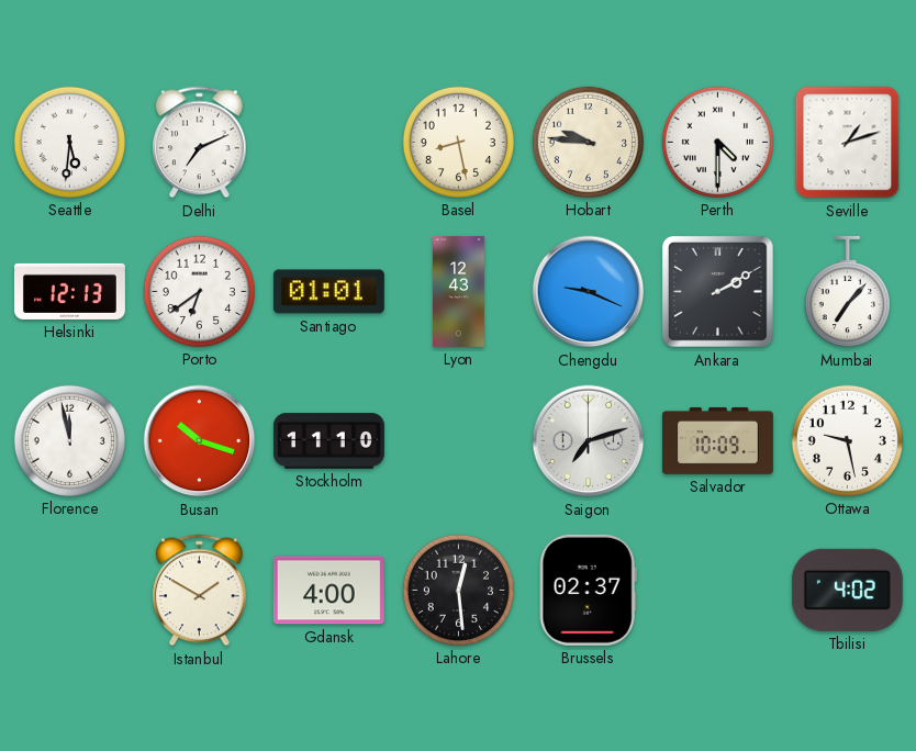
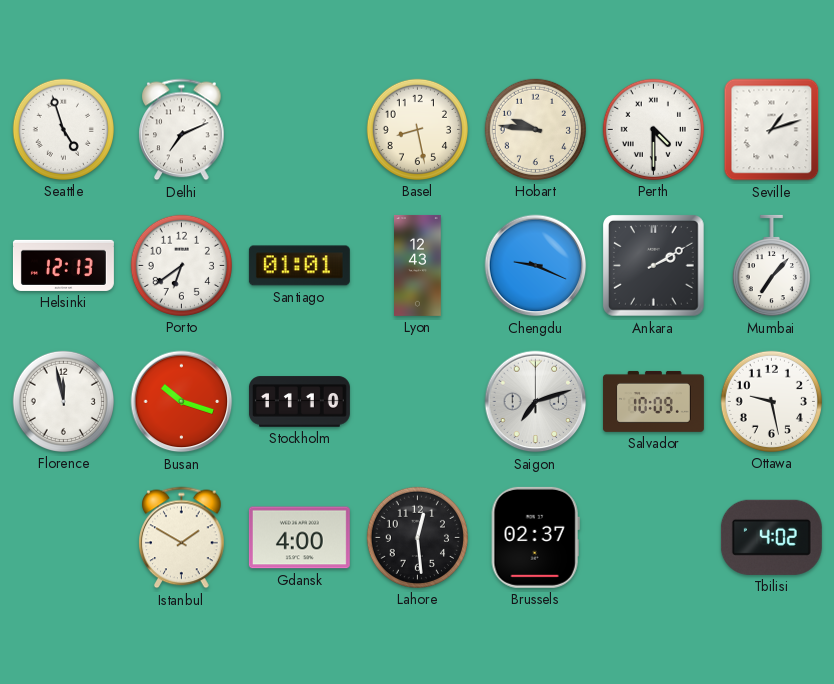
Seattle: 5:31 -> 4:57 (63, 129)
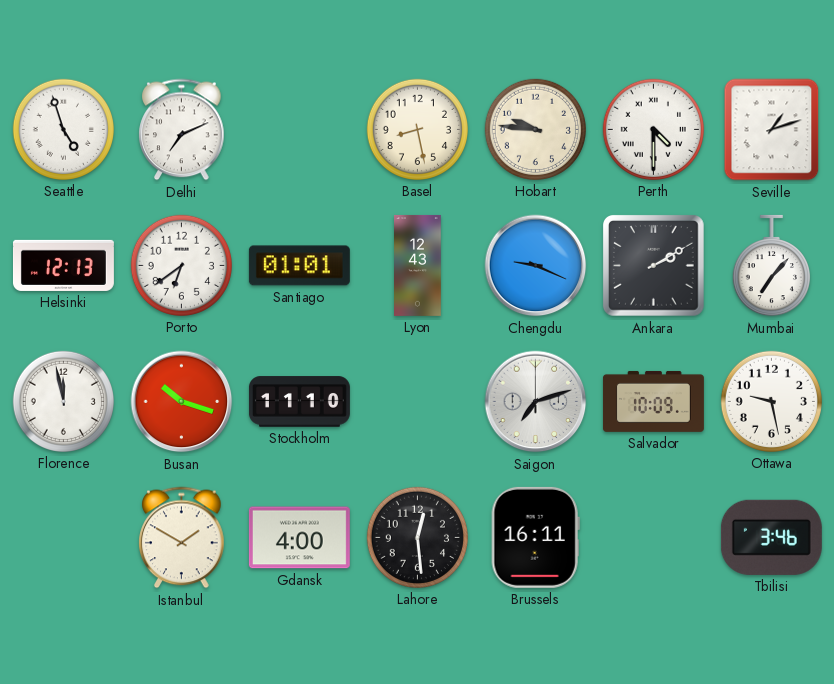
Brussels: 02:37 -> 16:11 (535, 537)
Tbilisi: 4:02 -> 3:46 (771, 537)
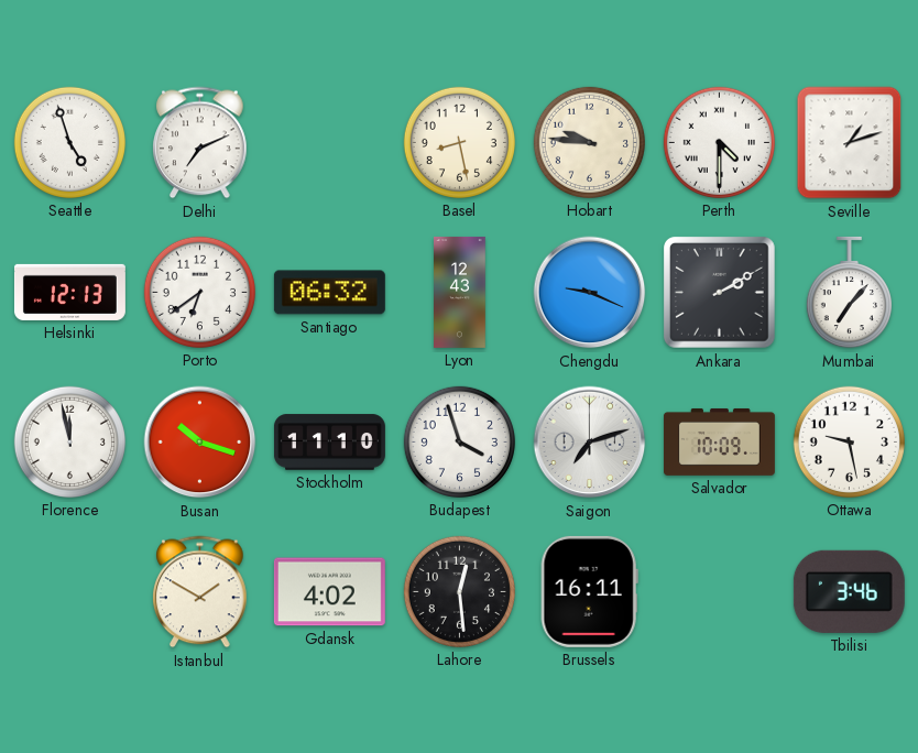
Santiago: 01:01 -> 06:32 (329, 293)
Budapest: none -> 3:57 (459, 441)
Gdansk: 4:00 -> 4:02 (329, 592)
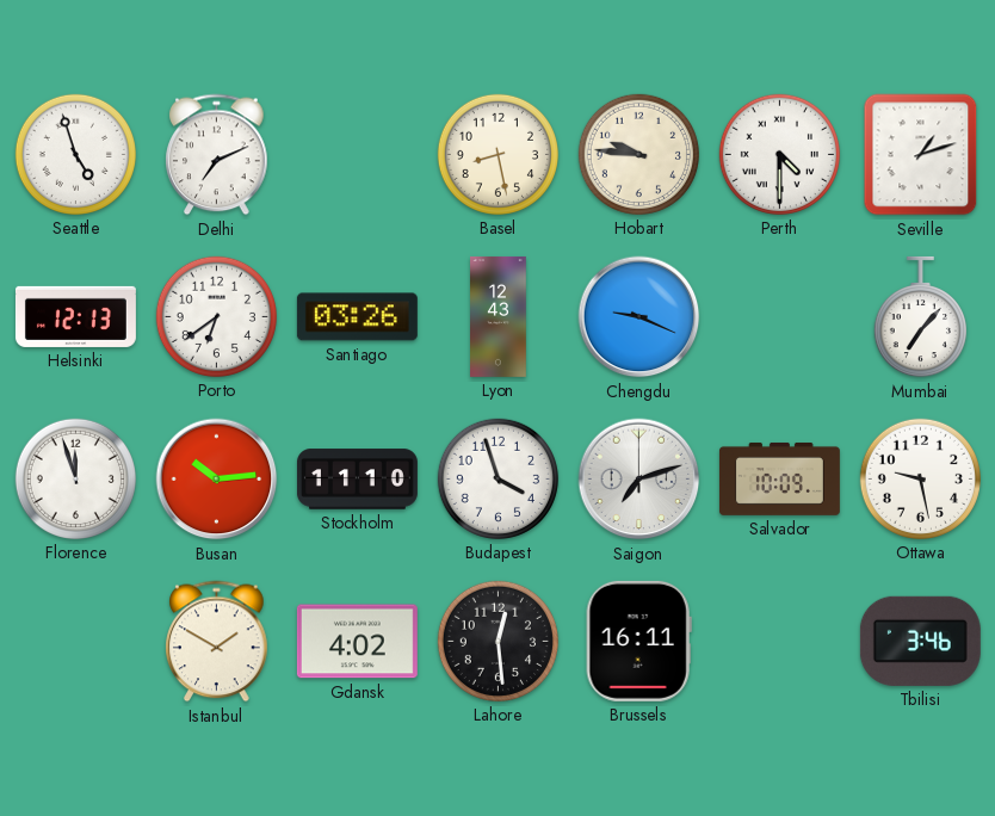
Santiago: 06:32 -> 03:26 (357, 317)
Ankara: 2:10 -> none (720, 293)
Florence: 11:58 -> 11:57 (75, 478)
Busan: 10:18 -> 10:14 (217, 480)
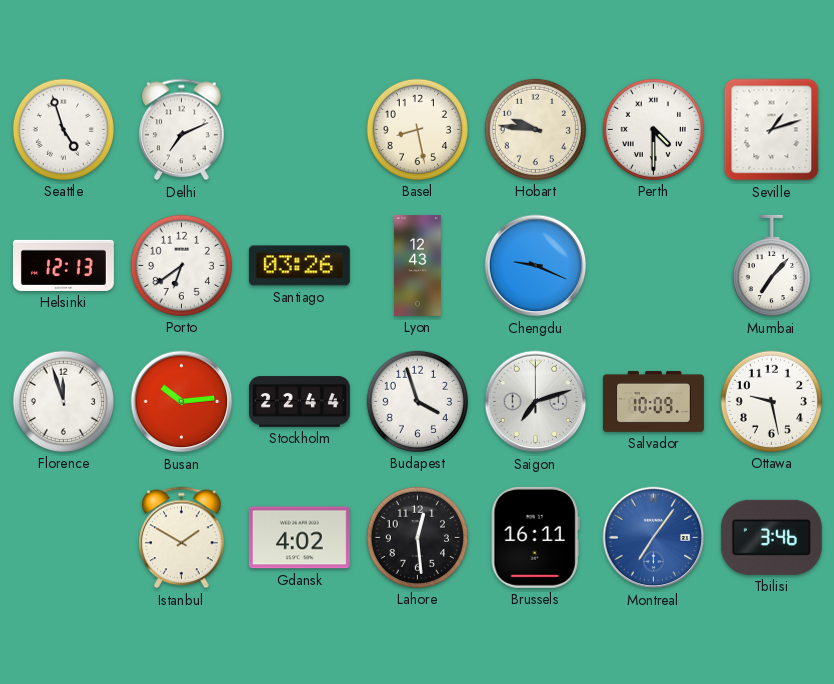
Stockholm: 11:10 -> 22:44 (299, 402)
Montreal: none -> 7:06 (654, 538)
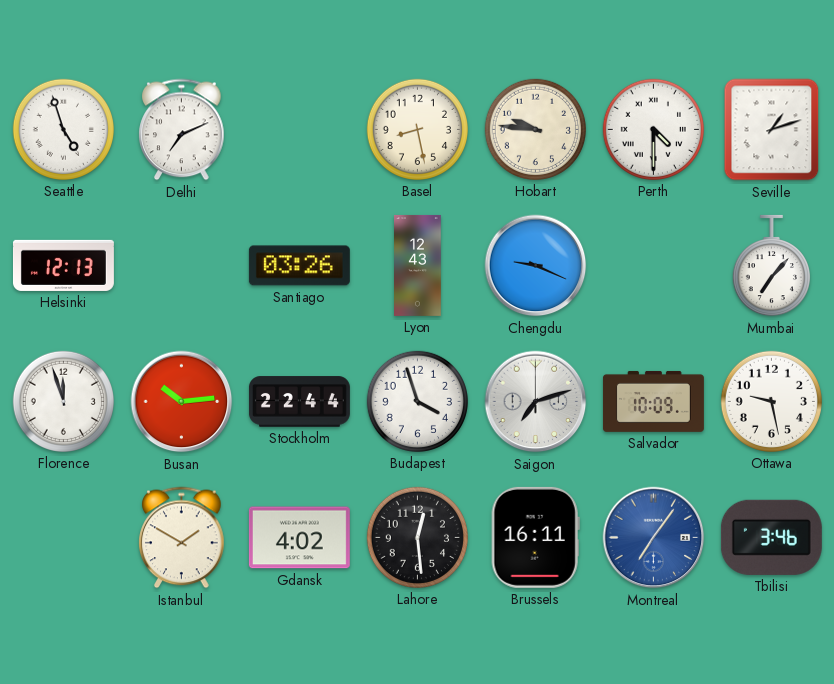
Porto: 6:39 -> none (181, 265)
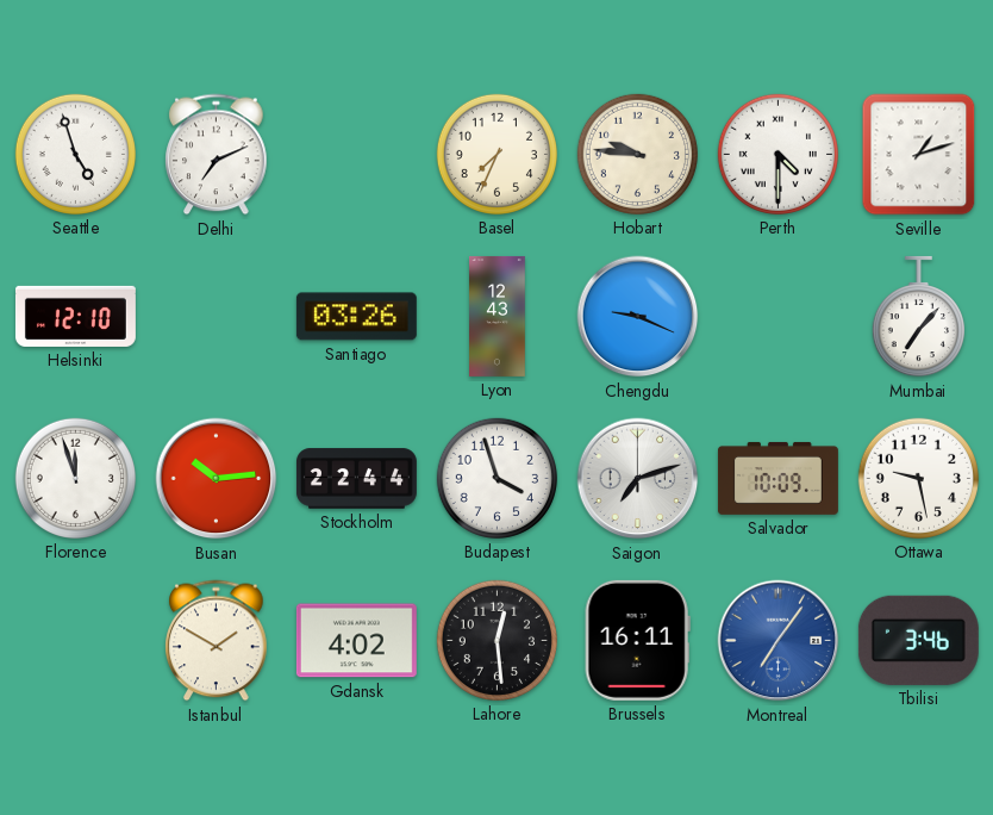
Basel: 8:28 -> 7:34 (496, 154)
Helsinki: 12:13 -> 12:10 (75, 316)
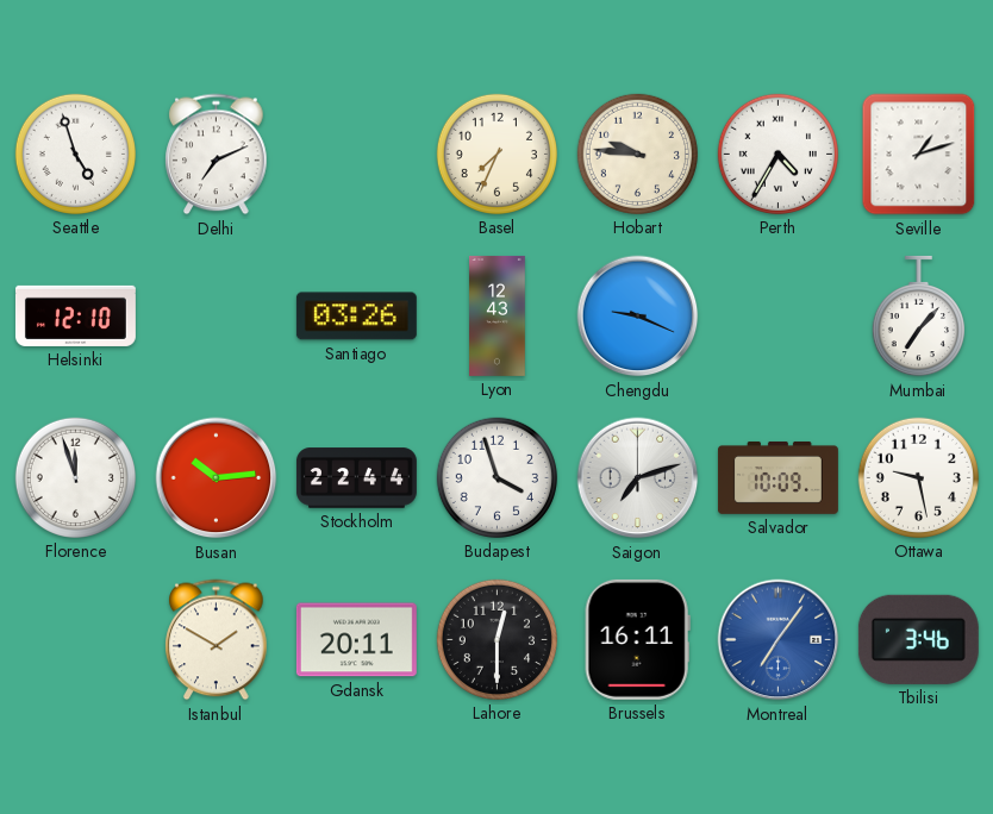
Perth: 4:30 -> 4:35 (777, 154)
Gdansk: 4:02 -> 20:11 (356, 640)
Lahore: 12:29 -> 12:30 (496, 639)
